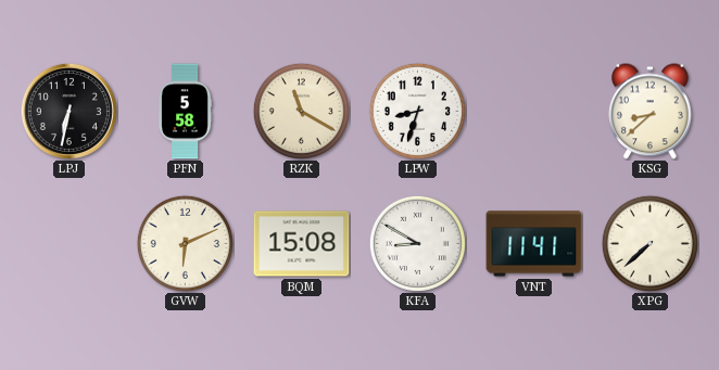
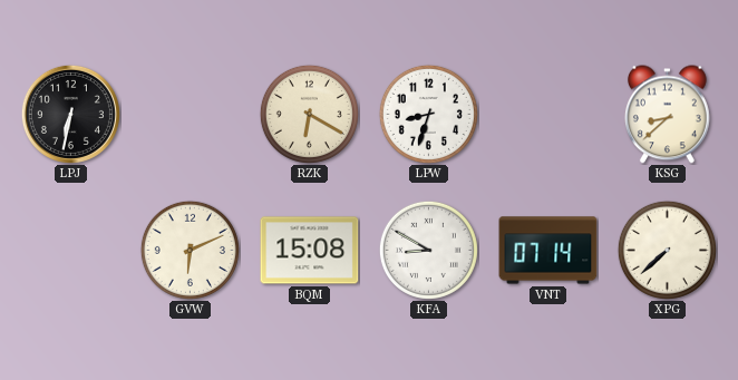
PFN: 5:58 -> none (186, 112)
RZK: 11:20 -> 6:20 (309, 114)
VNT: 11:41 -> 07:14 (548, 251)
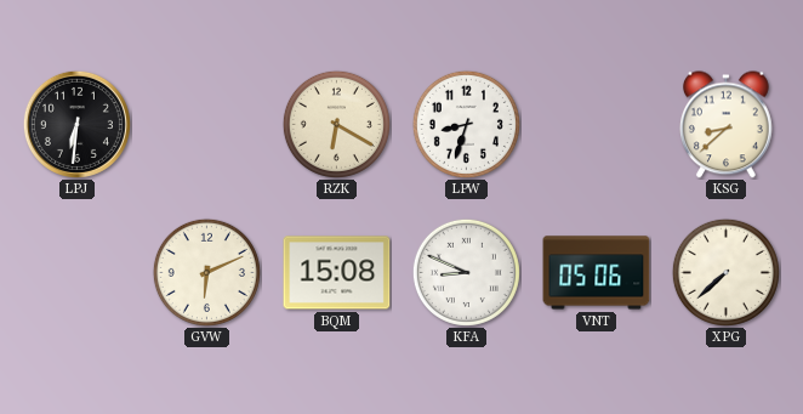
LPJ: 6:32 -> 6:31 (76, 124)
KFA: 8:50 -> 8:49 (466, 272)
VNT: 07:14 -> 05:06 (597, 273)
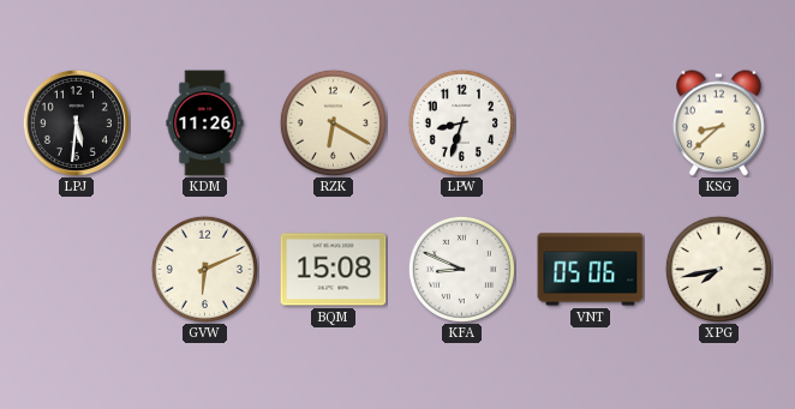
LPJ: 6:31 -> 5:31 (76, 122)
KDM: none -> 11:26 (205, 124)
XPG: 7:38 -> 7:43 (718, 269)
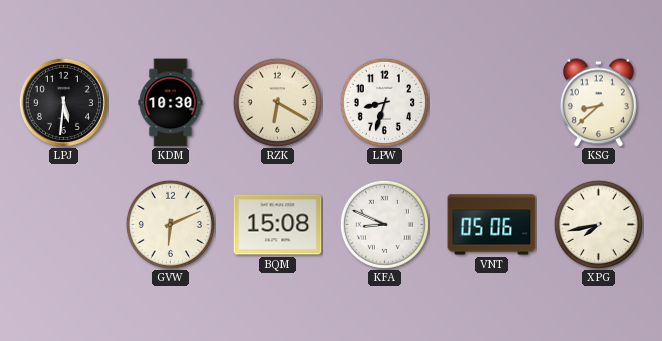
KDM: 11:26 -> 10:30 (171, 103)
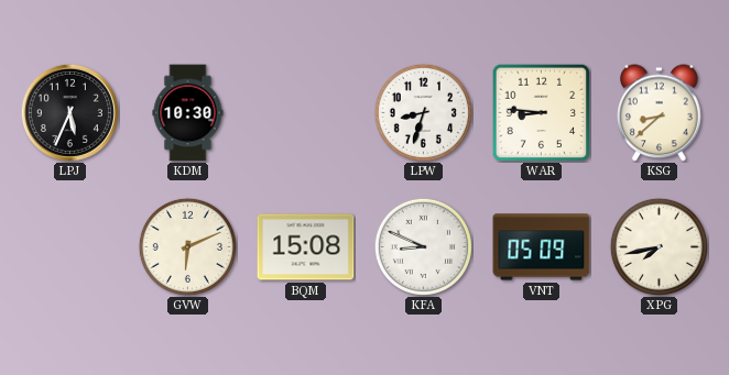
LPJ: 5:31 -> 5:34 (69, 112)
RZK: 6:20 -> none (277, 102)
WAR: none -> 8:46 (541, 112)
VNT: 05:06 -> 05:09 (542, 247)
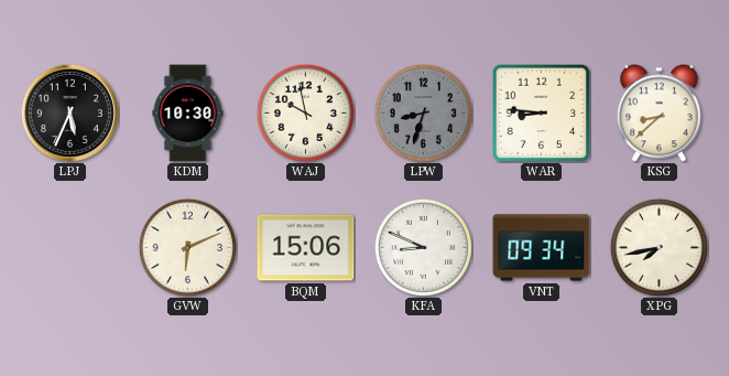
WAJ: none -> 9:58 (305, 112)
LPW dial: white -> grey (423, 112)
BQM: 15:08 -> 15:06 (306, 248)
VNT: 05:09 -> 09:34 (542, 248)
